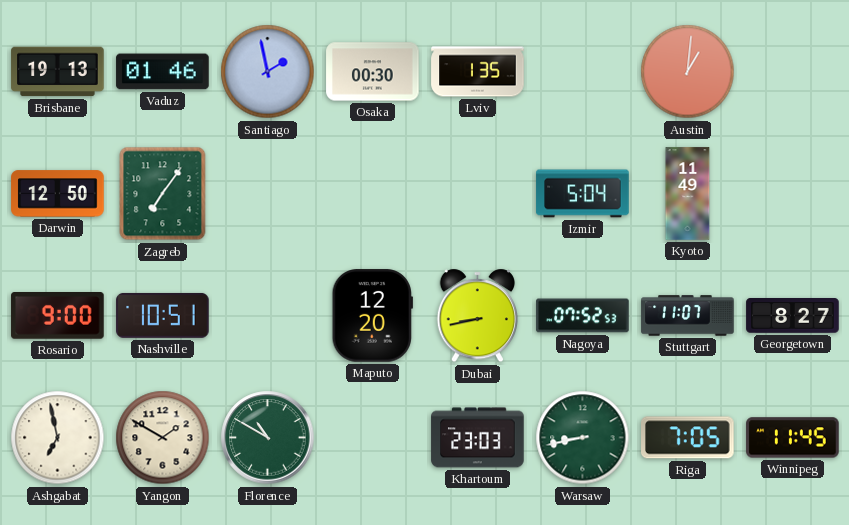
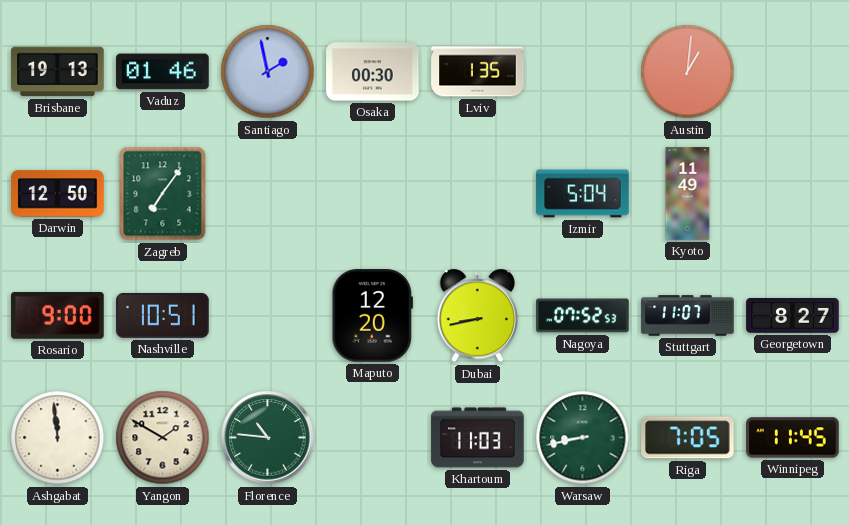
Ashgabat: 6:58 -> 11:59 (58, 438)
Florence: 10:50 -> 10:46 (268, 438)
Khartoum: 23:03 -> 11:03 (478, 438)
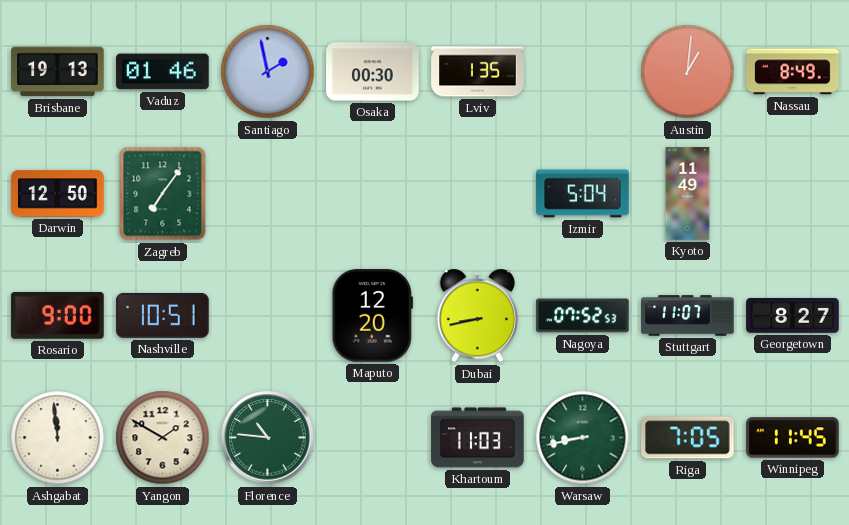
Nassau: none -> 8:49 (793, 72)
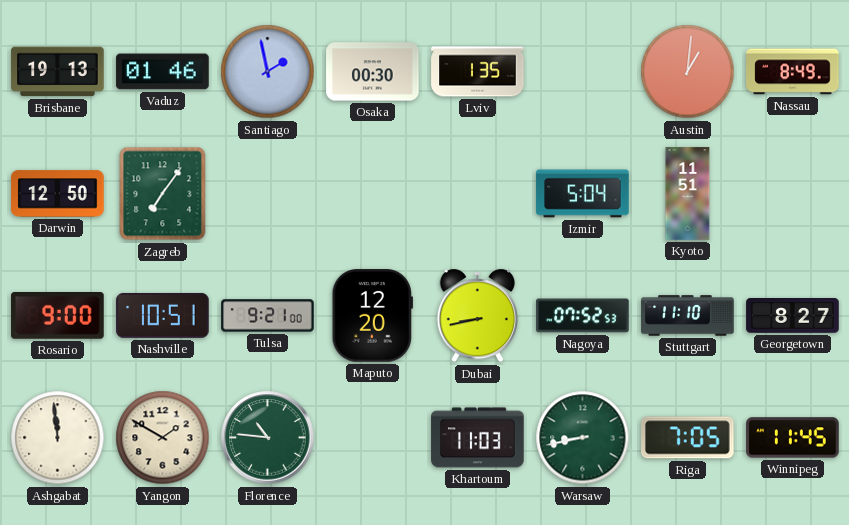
Kyoto: 11:49 -> 11:51 (688, 194)
Tulsa: none -> 9:21 (268, 316)
Stuttgart: 11:07 -> 11:10 (688, 316)
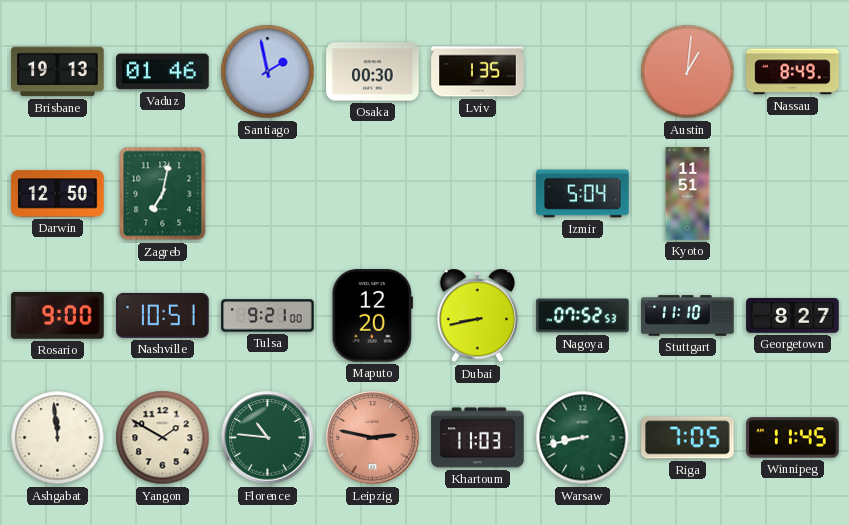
Zagreb: 7:06 -> 7:02 (163, 194)
Leipzig: none -> 2:47 (373, 438)
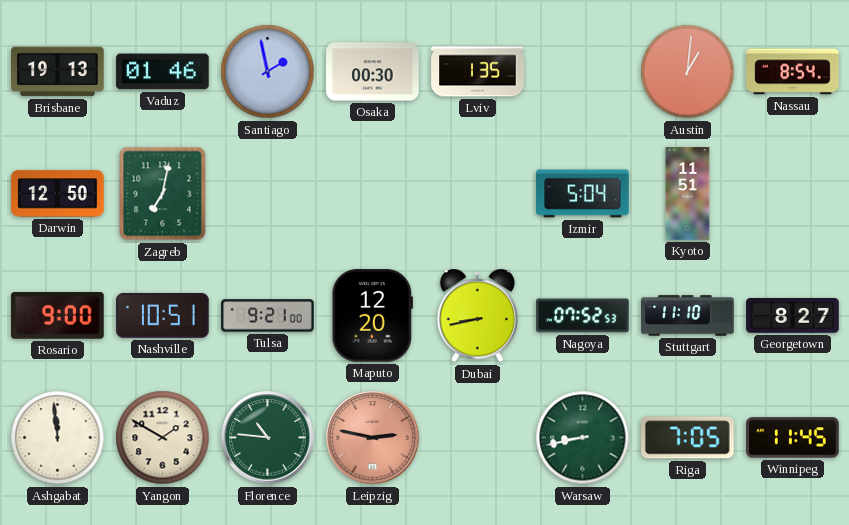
Nassau: 8:49 -> 8:54 (793, 72)
Khartoum: 11:03 -> none (478, 438)
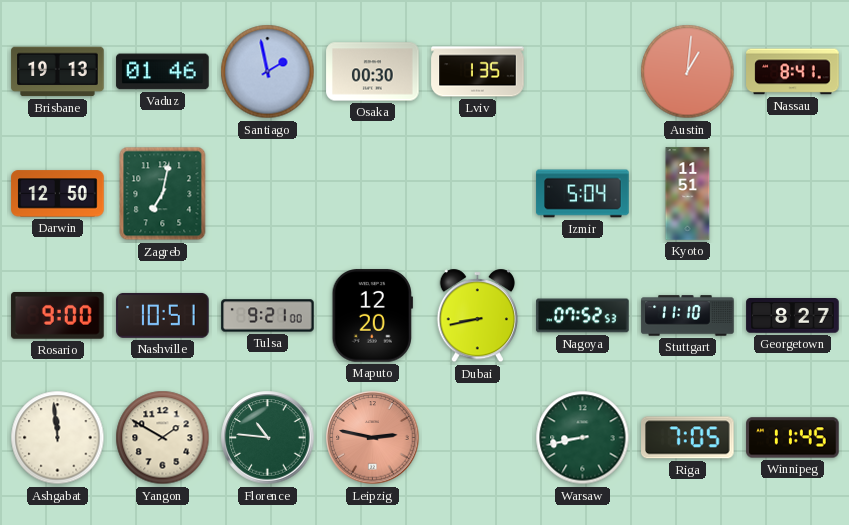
Nassau: 8:54 -> 8:41 (793, 72)
